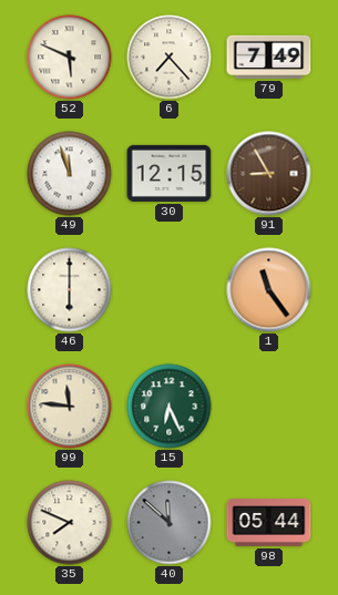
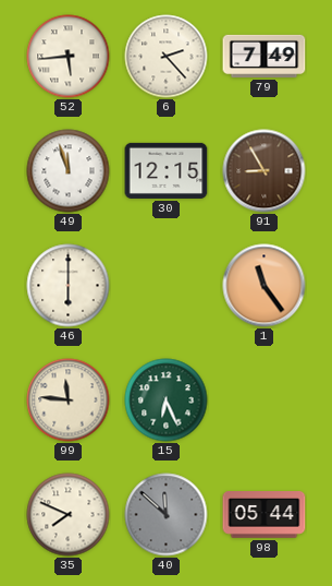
52: 5:49 -> 5:44 (69, 57)
6: 7:23 -> 2:23 (167, 57)
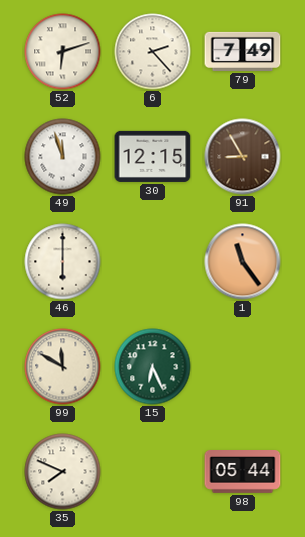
52: 5:44 -> 6:12 (63, 52)
99: 11:46 -> 11:50 (63, 367)
40: 11:52 -> none (167, 515)
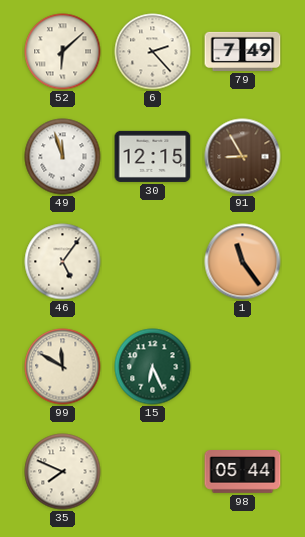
52: 6:12 -> 6:08 (63, 52)
46: 6:00 -> 5:06 (63, 262)
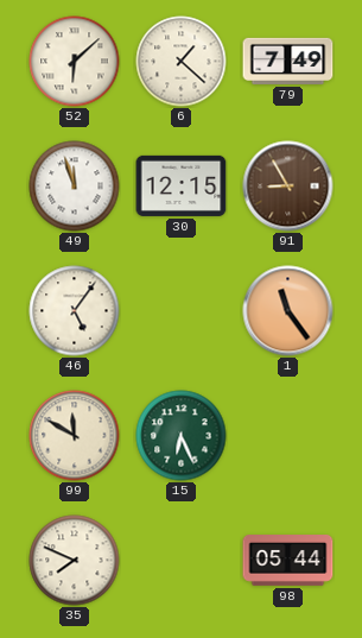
6: 2:23 -> 1:22 (182, 62)
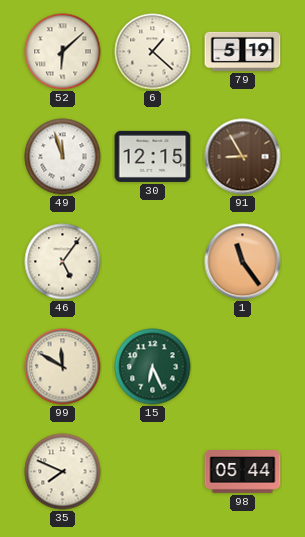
79: 7:49 -> 5:19 (243, 51)
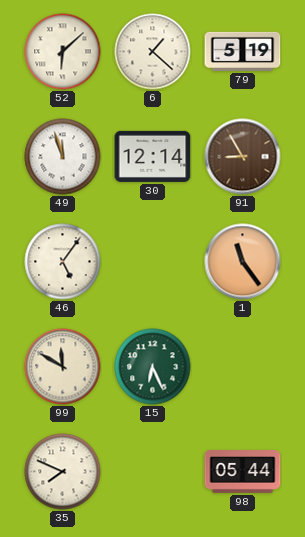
30: 12:15 -> 12:14 (153, 156)
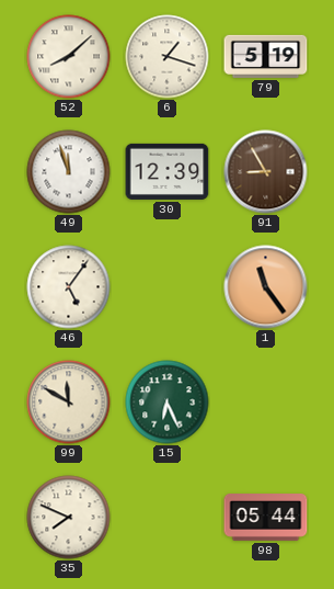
52: 6:08 -> 8:08 (69, 57)
6: 1:22 -> 1:18 (168, 57)
30: 12:14 -> 12:39 (168, 171)
